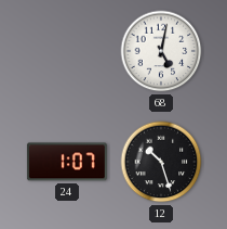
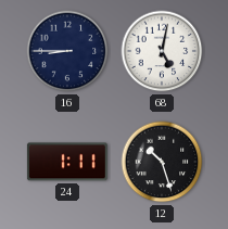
16: none -> 8:45 (67, 51)
24: 1:07 -> 1:11 (67, 162)
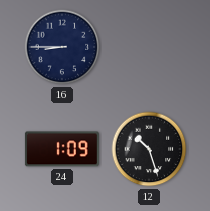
68: 5:02 -> none (162, 51)
24: 1:11 -> 1:09 (62, 149)
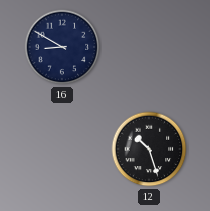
16: 8:45 -> 8:50 (62, 47)
24: 1:09 -> none (62, 149)
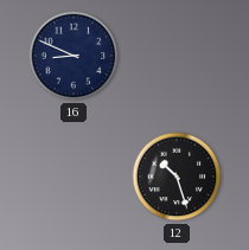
16: 8:50 -> 8:49 (74, 56)
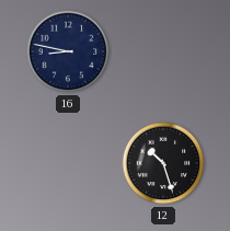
16: 8:49 -> 8:47 (68, 51)
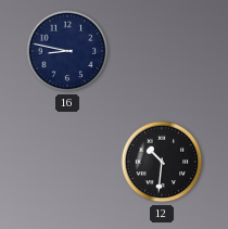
12: 10:27 -> 10:31 (162, 162)
